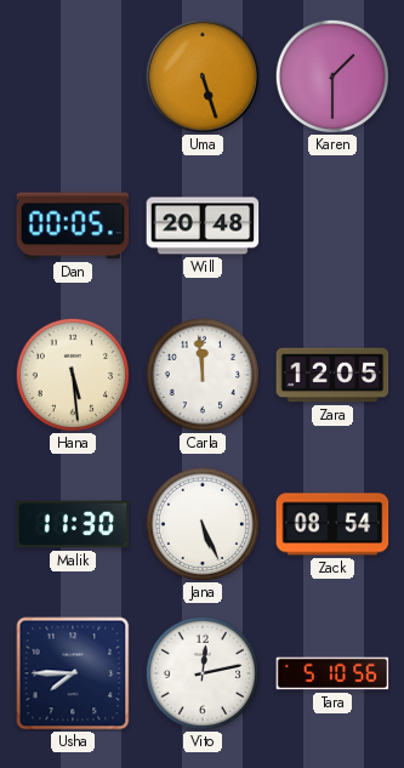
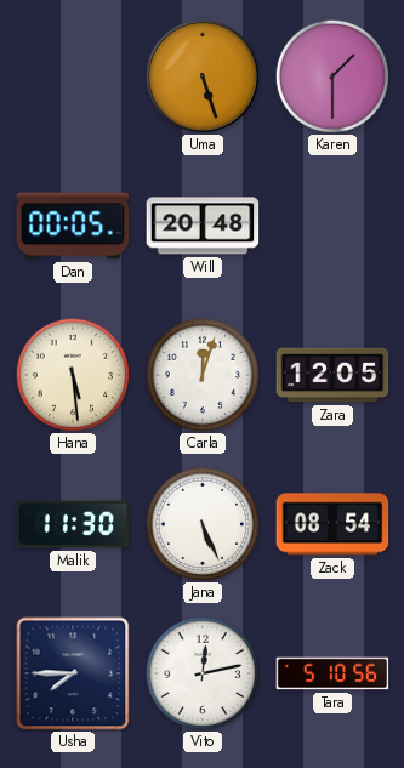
Carla: 11:59 -> 12:03 (201, 374)
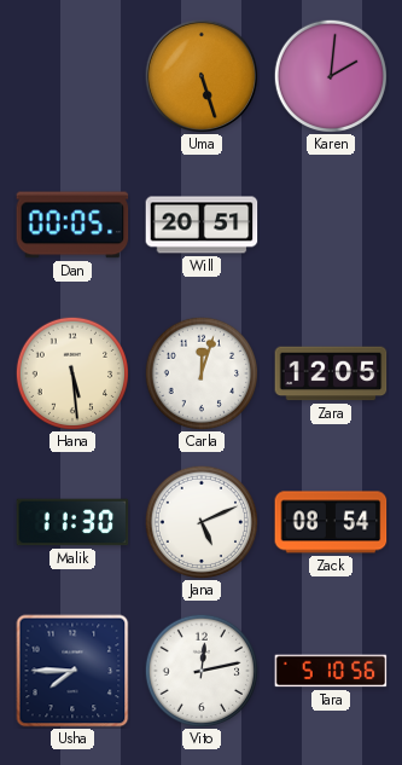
Karen: 1:30 -> 2:01 (330, 75)
Will: 20:48 -> 20:51 (202, 225)
Jana: 5:26 -> 5:11 (200, 521)
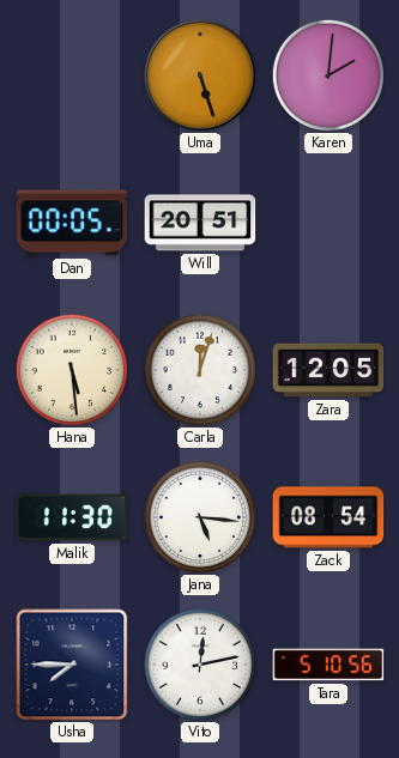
Jana: 5:11 -> 5:16 (199, 516)
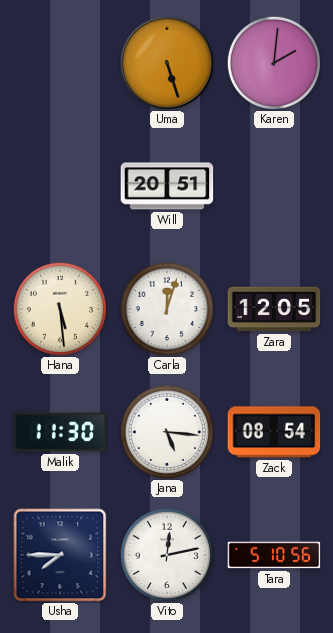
Dan: 00:05 -> none (72, 223)
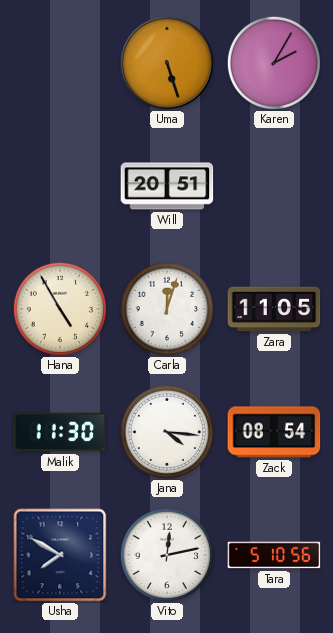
Karen: 2:01 -> 2:05 (273, 62)
Hana: 5:29 -> 4:55 (59, 308)
Zara: 12:05 -> 11:05 (274, 309)
Jana: 5:16 -> 4:16 (166, 431)
Usha: 7:45 -> 7:50 (60, 555)
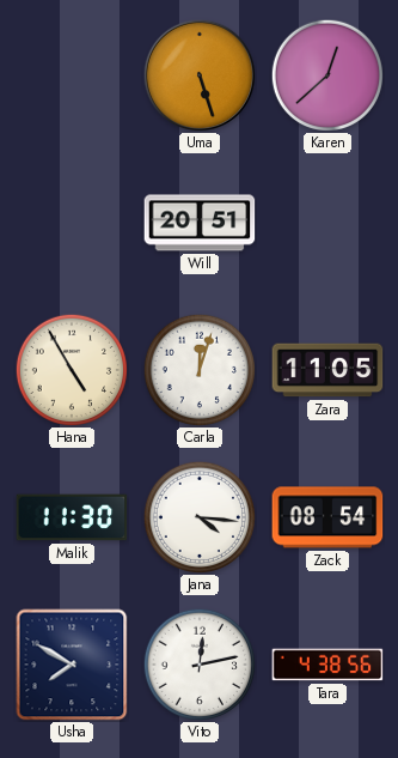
Karen: 2:05 -> 12:38 (326, 74)
Tara: 5:10 -> 4:38 (327, 665)
